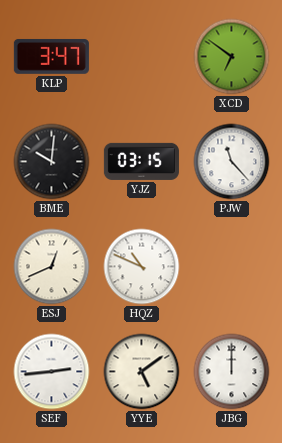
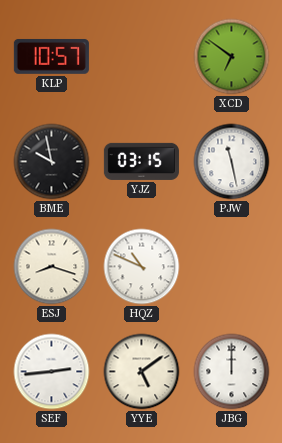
KLP: 3:47 -> 10:57 (51, 56)
BME: 10:01 -> 9:58 (52, 162)
PJW: 11:23 -> 11:28 (232, 162)
ESJ: 12:41 -> 8:18 (52, 267)
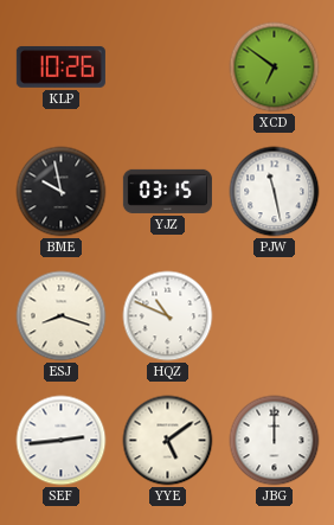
KLP: 10:57 -> 10:26 (60, 66)
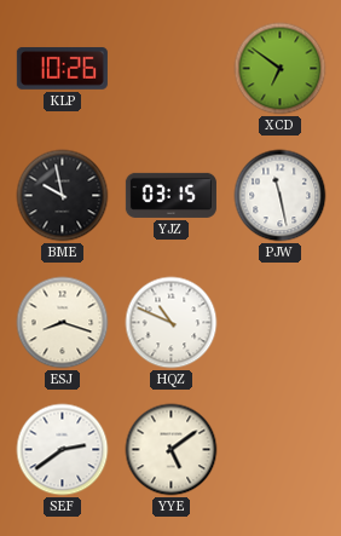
SEF: 2:44 -> 2:39 (63, 450)
JBG: 12:00 -> none (275, 441)
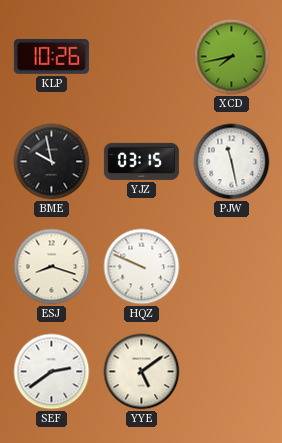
XCD: 6:51 -> 7:43 (232, 57)
HQZ: 10:49 -> 9:49 (142, 267)
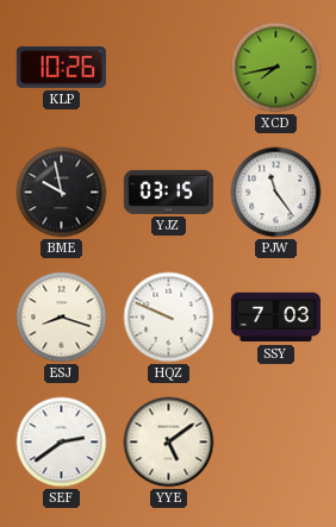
PJW: 11:28 -> 11:24 (276, 193)
SSY: none -> 7:03 (275, 318)
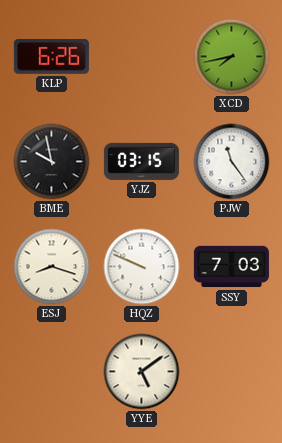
KLP: 10:26 -> 6:26 (51, 56)
SEF: 2:39 -> none (62, 443)
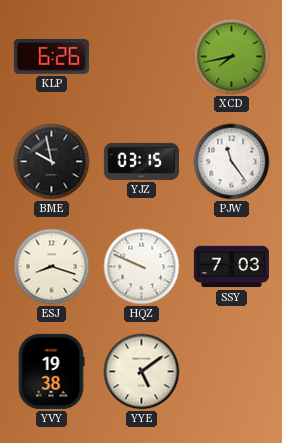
YVY: none -> 19:38 (51, 371)
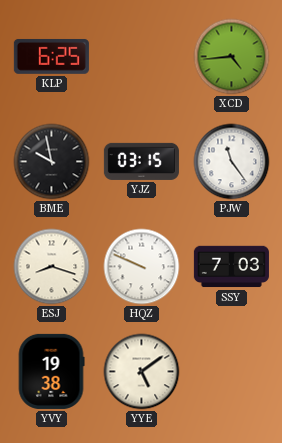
KLP: 6:26 -> 6:25 (51, 56)
XCD: 7:43 -> 4:44 (232, 57)
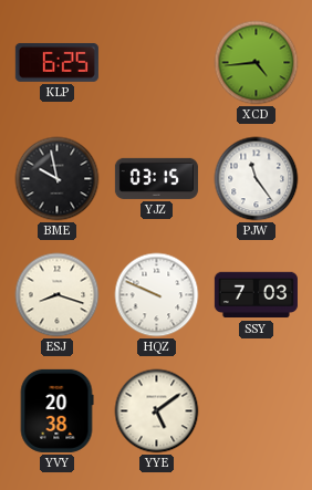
YVY: 19:38 -> 20:38 (56, 410)
